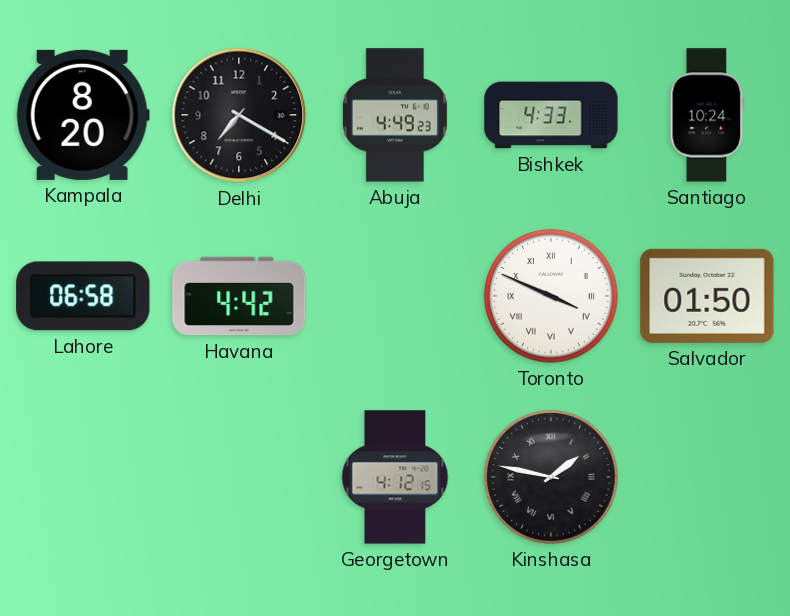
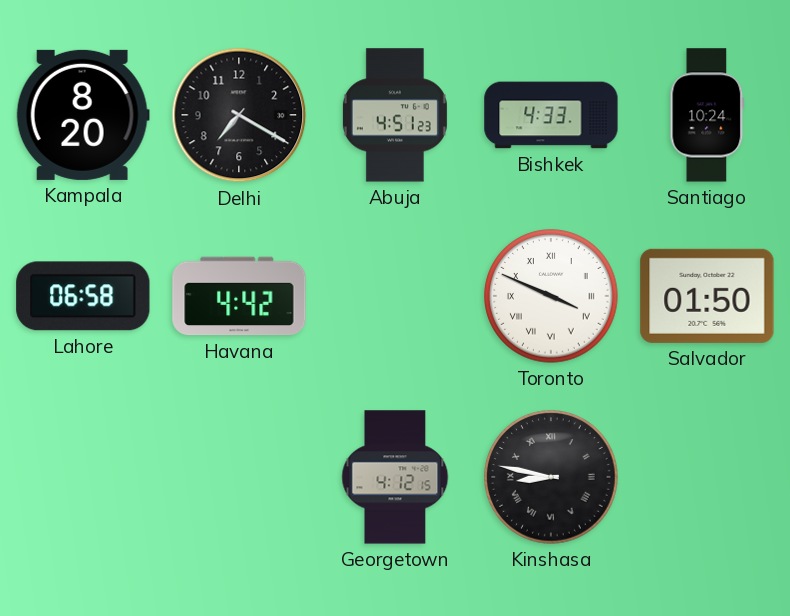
Abuja: 4:49 -> 4:51 (395, 115)
Kinshasa: 1:47 -> 8:47 (551, 477)
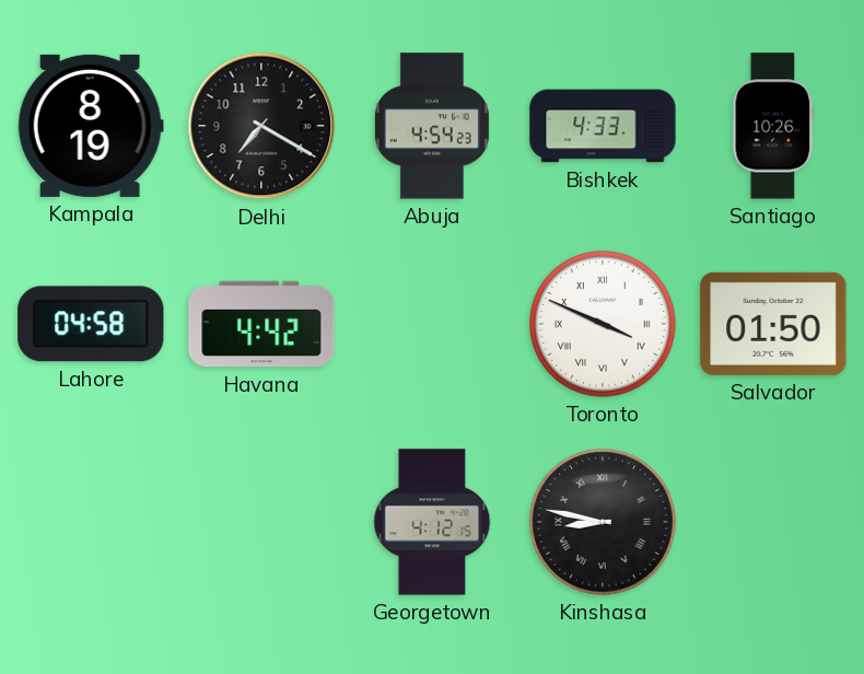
Kampala: 8:20 -> 8:19 (91, 126)
Abuja: 4:51 -> 4:54 (432, 126)
Santiago: 10:24 -> 10:26 (773, 126)
Lahore: 06:58 -> 04:58 (91, 324)
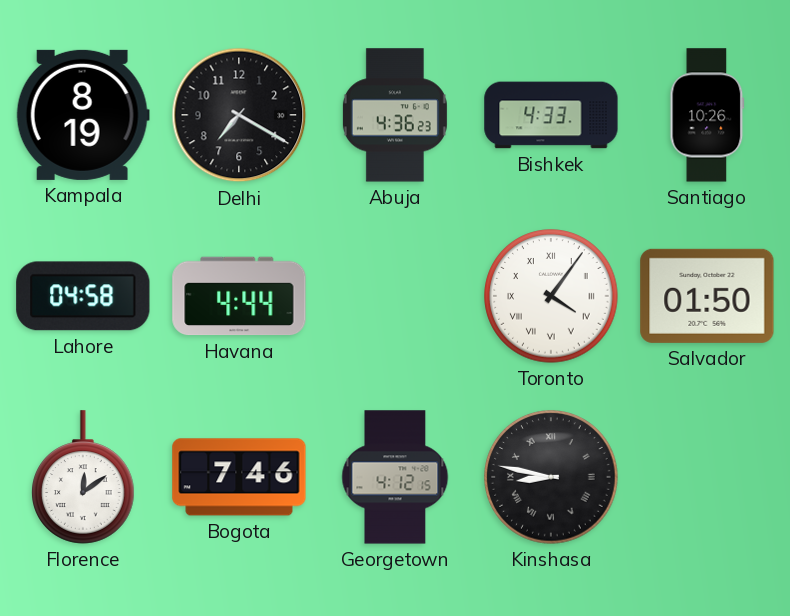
Abuja: 4:54 -> 4:36 (395, 115)
Havana: 4:42 -> 4:44 (239, 296)
Toronto: 3:49 -> 4:06 (551, 296)
Florence: none -> 12:09 (84, 477)
Bogota: none -> 7:46 (239, 477)
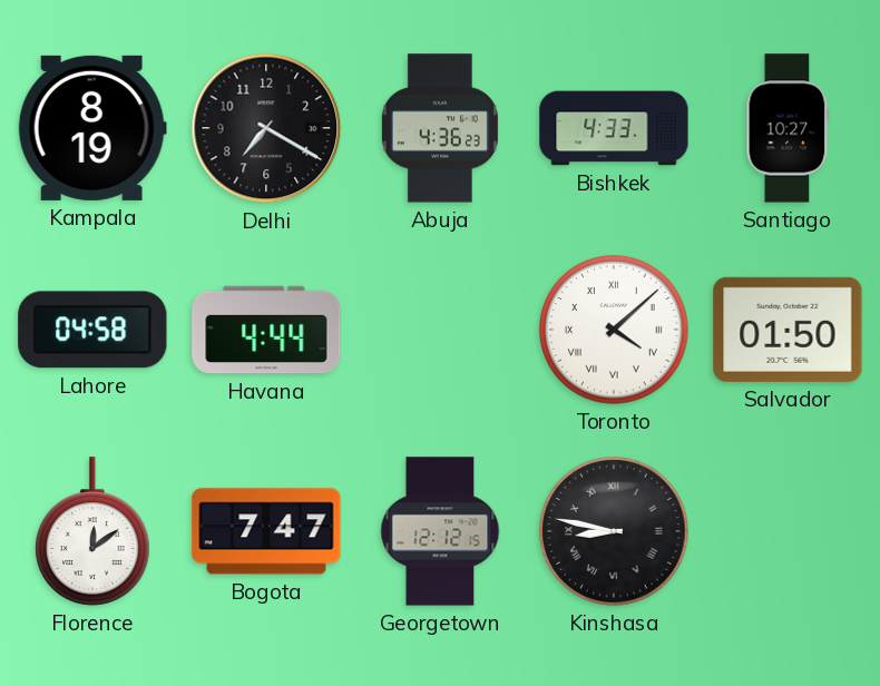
Santiago: 10:26 -> 10:27 (788, 128)
Toronto: 4:06 -> 4:08 (614, 330)
Bogota: 7:46 -> 7:47 (266, 531)
Georgetown: 4:12 -> 12:12 (440, 531)
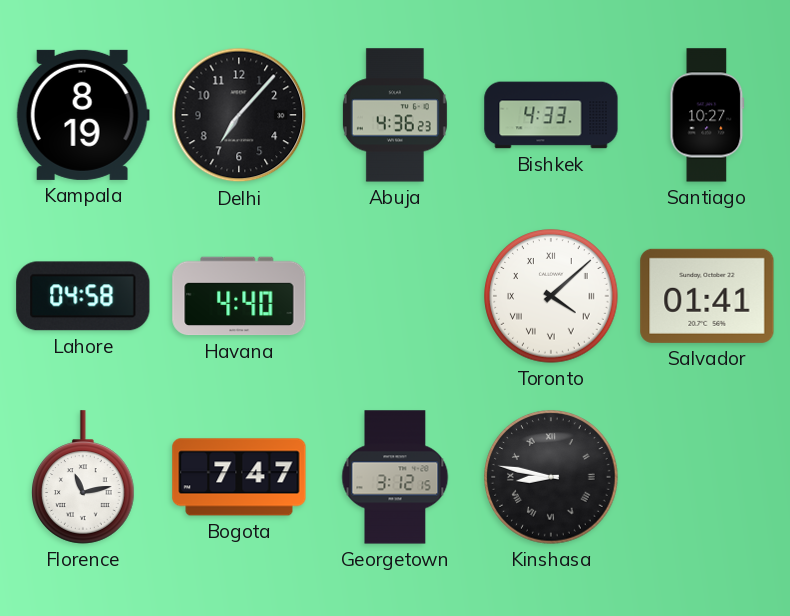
Delhi: 7:20 -> 7:07 (239, 115)
Havana: 4:44 -> 4:40 (239, 296)
Salvador: 01:50 -> 01:41 (707, 296)
Florence: 12:09 -> 11:13 (84, 477)
Georgetown: 12:12 -> 3:12 (395, 477)
